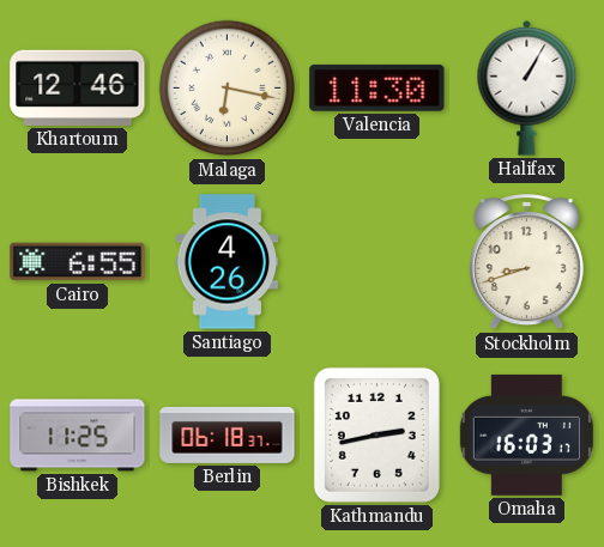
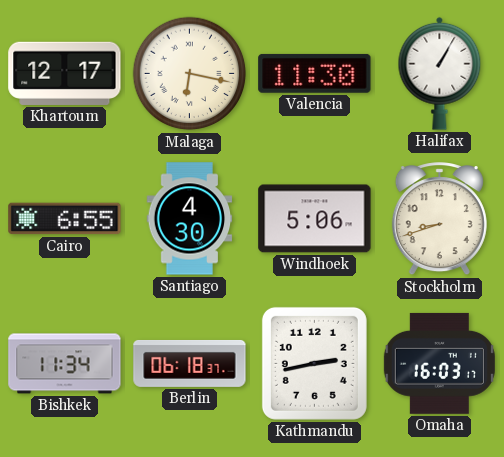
Khartoum: 12:46 -> 12:17 (65, 73)
Santiago: 4:26 -> 4:30 (190, 219)
Windhoek: none -> 5:06 (315, 219)
Bishkek: 11:25 -> 11:34 (65, 364)
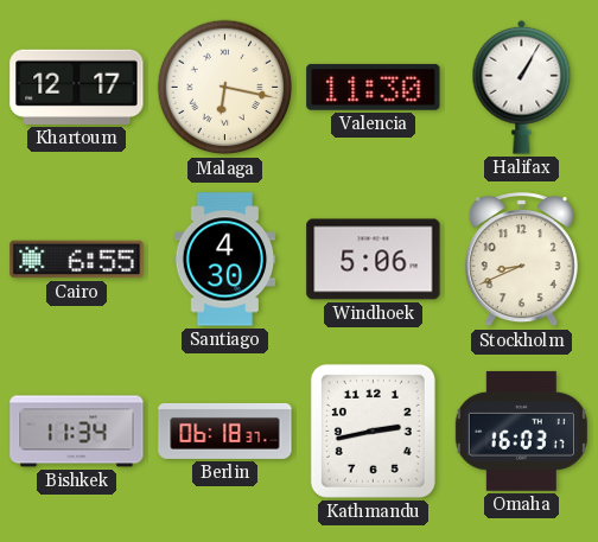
Stockholm: 8:42 -> 8:41 (521, 260)
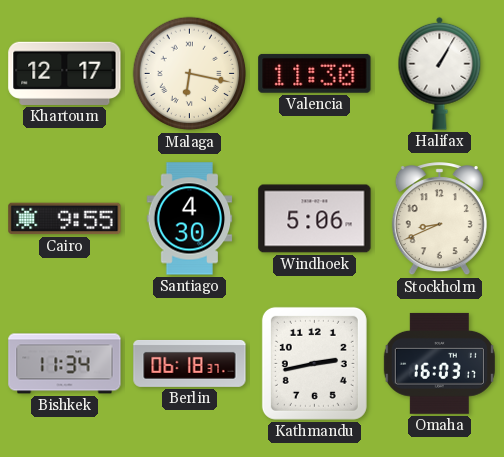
Cairo: 6:55 -> 9:55 (65, 219)
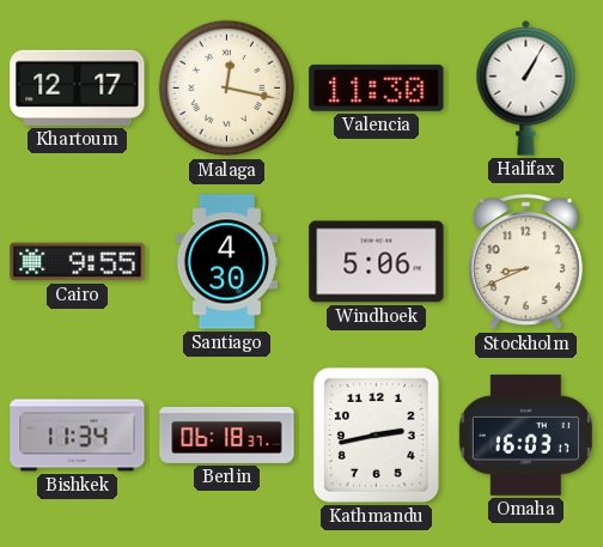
Malaga: 6:17 -> 12:17 (227, 89)
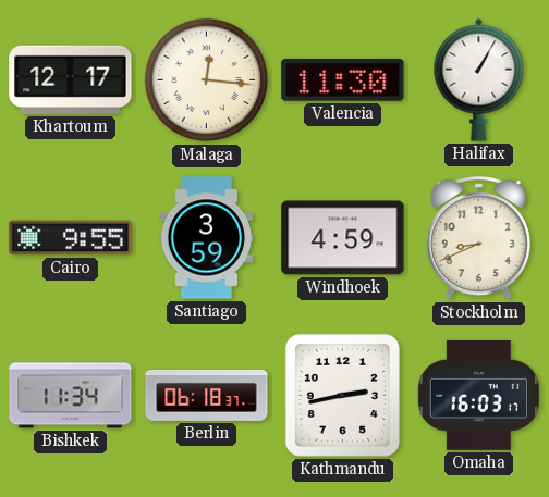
Malaga: 12:17 -> 12:16 (207, 80)
Santiago: 4:30 -> 3:59 (207, 238)
Windhoek: 5:06 -> 4:59 (343, 238)
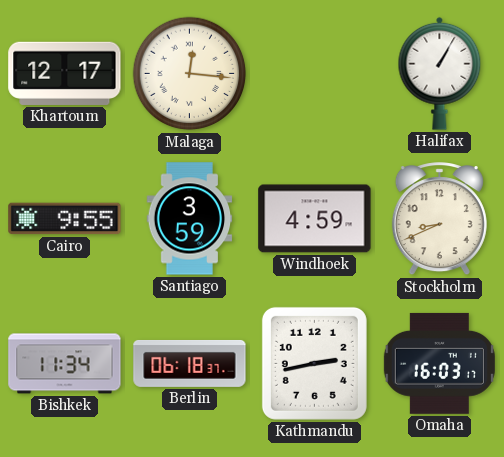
Valencia: 11:30 -> none (343, 79)
